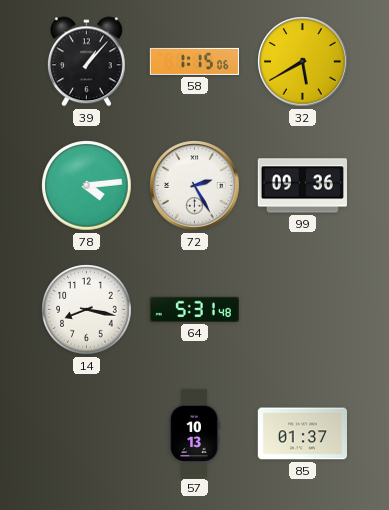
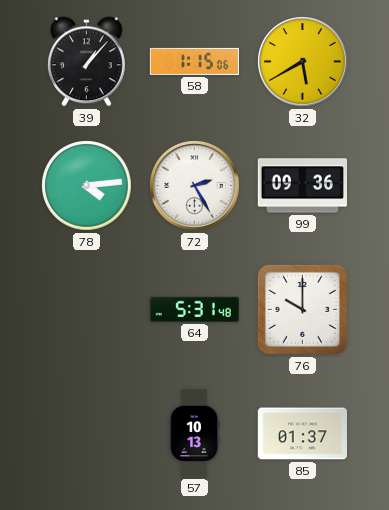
14: 8:17 -> none (87, 310)
76: none -> 10:00 (302, 309)
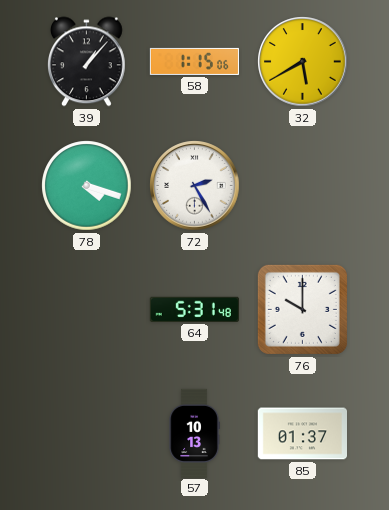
78: 4:14 -> 4:18 (87, 186)
99: 09:36 -> none (302, 186)
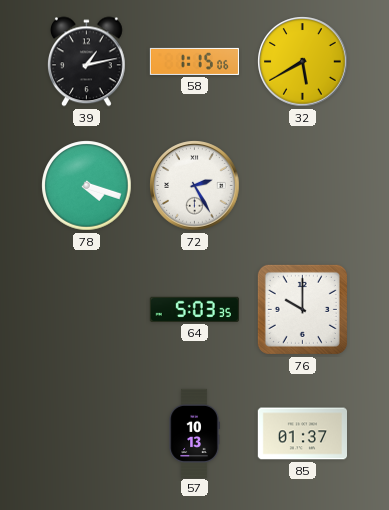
39: 1:07 -> 1:13 (86, 62)
64: 5:31 -> 5:03 (194, 309)
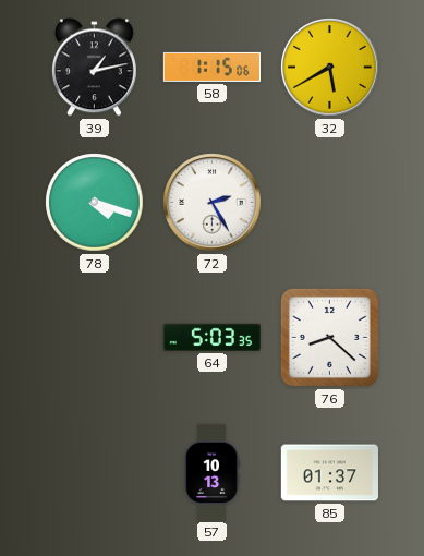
76: 10:00 -> 8:22 (329, 337)
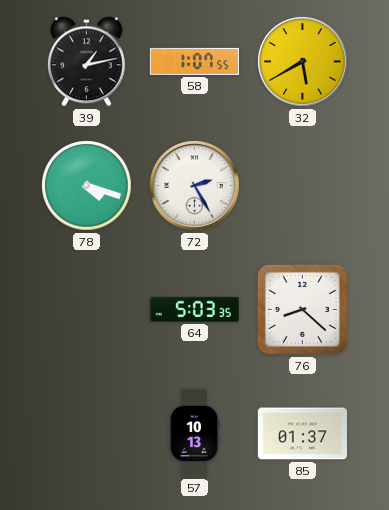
58: 1:15 -> 1:07 (194, 61)
